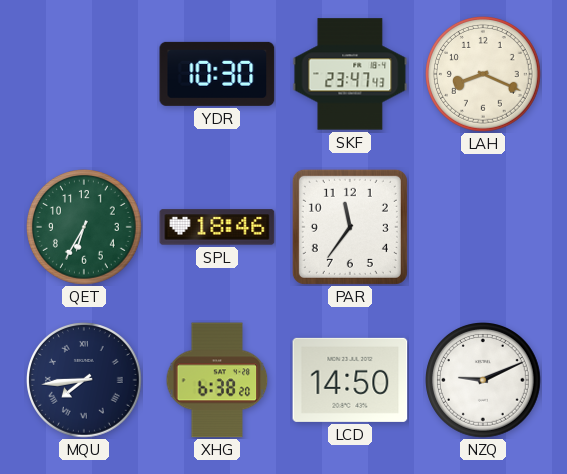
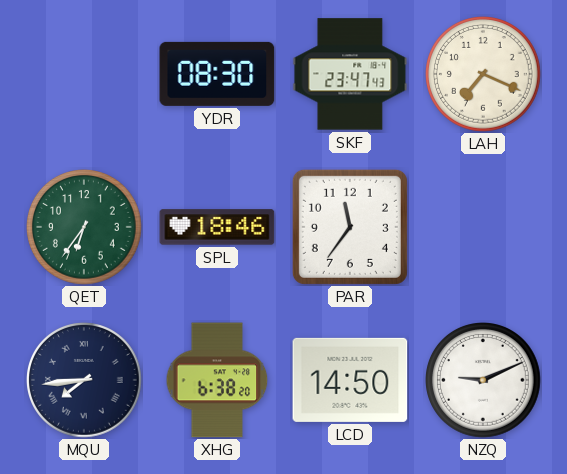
YDR: 10:30 -> 08:30 (217, 74)
LAH: 8:19 -> 7:19 (484, 75)
QET: 6:35 -> 6:36 (85, 228)
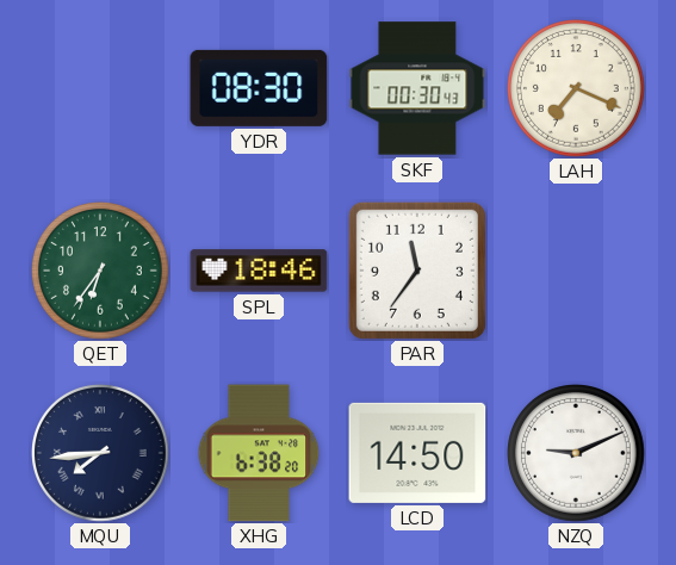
SKF: 23:47 -> 00:30 (417, 88)
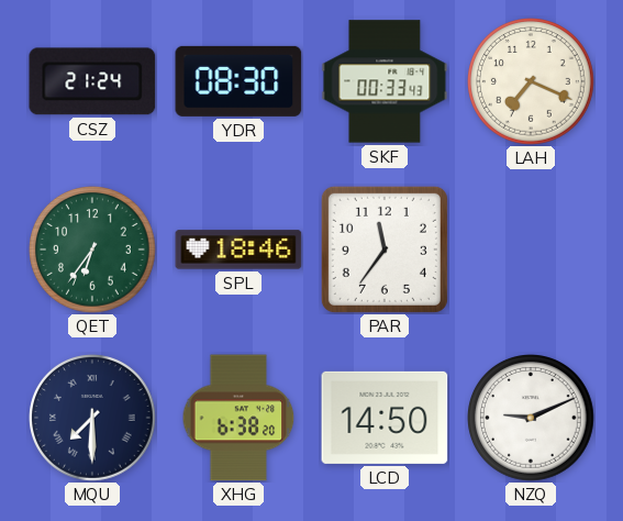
CSZ: none -> 21:24 (92, 81)
SKF: 00:30 -> 00:33 (385, 81)
MQU: 7:44 -> 7:30 (93, 419)
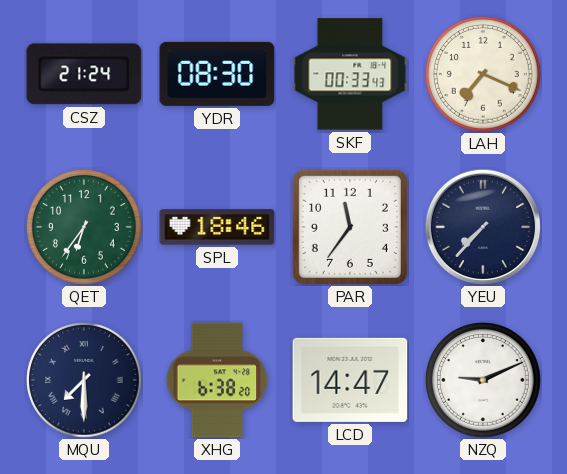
YEU: none -> 7:37 (483, 227)
LCD: 14:50 -> 14:47 (350, 380)
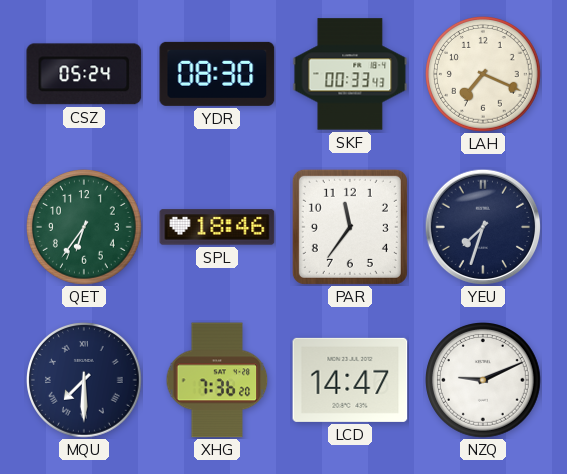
CSZ: 21:24 -> 05:24 (84, 74)
YEU: 7:37 -> 7:33 (483, 227)
XHG: 6:38 -> 7:36 (217, 380)
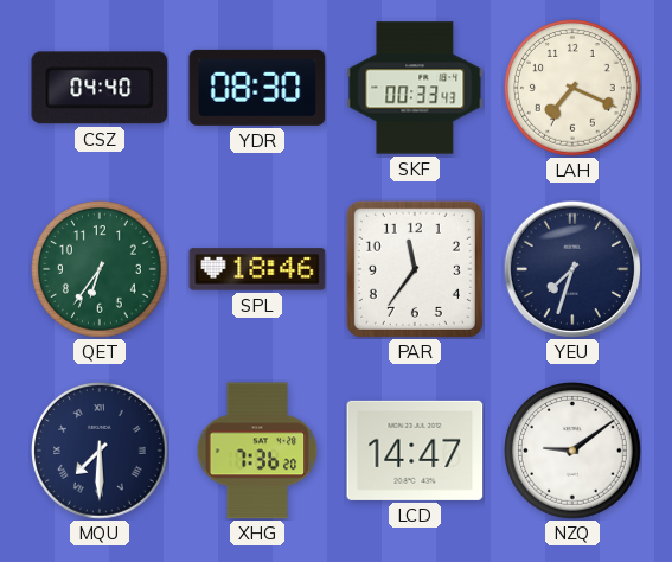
CSZ: 05:24 -> 04:40 (100, 88)
NZQ: 9:11 -> 9:09 (574, 452)
